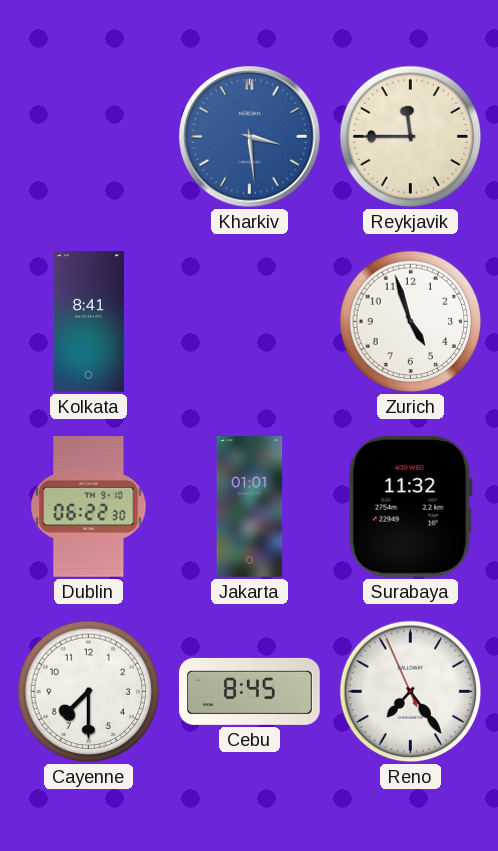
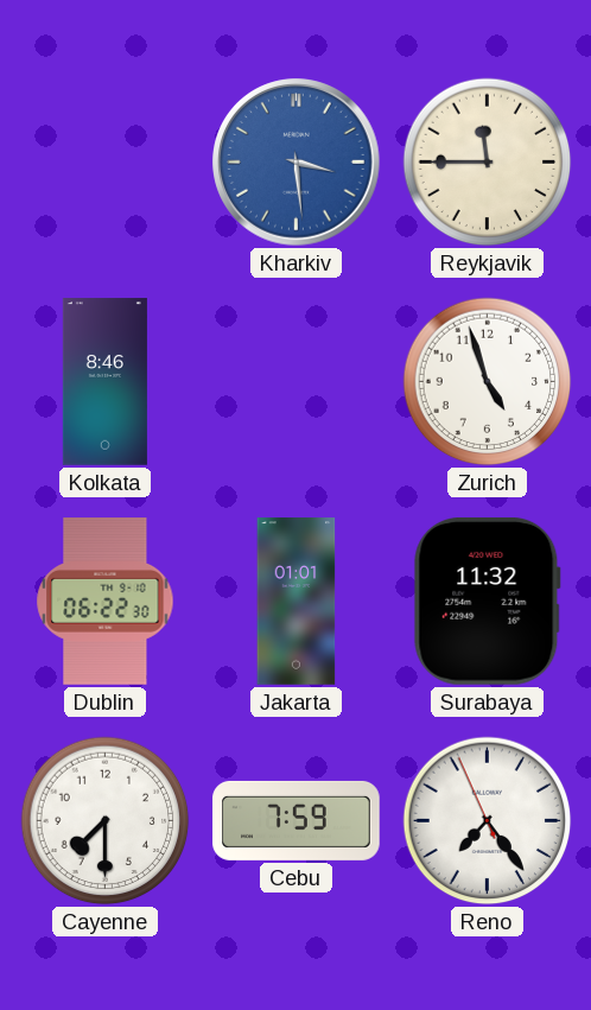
Kolkata: 8:41 -> 8:46 (104, 382)
Cebu: 8:45 -> 7:59 (297, 820)
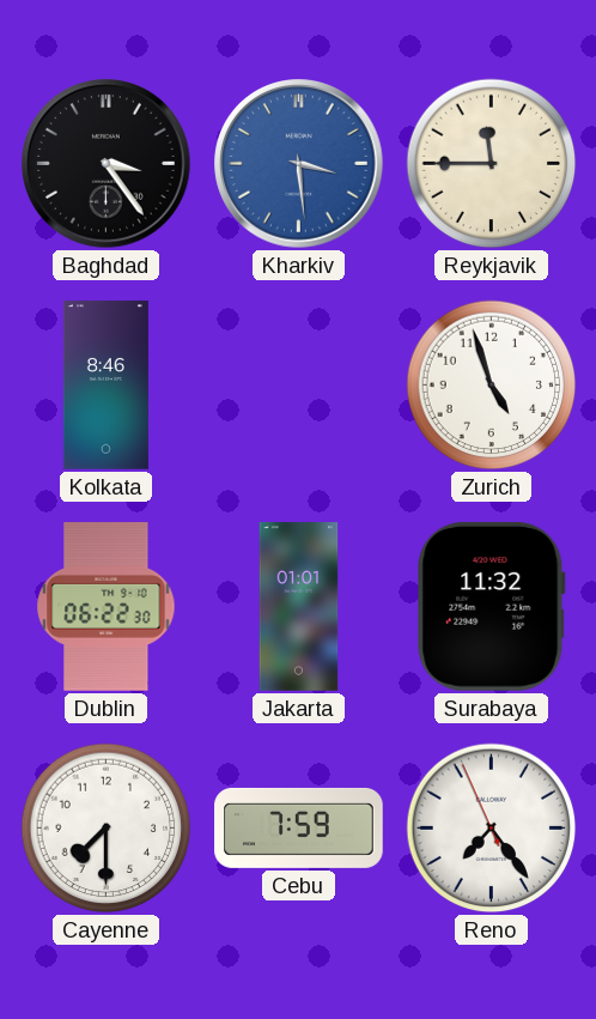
Baghdad: none -> 3:24 (107, 164)
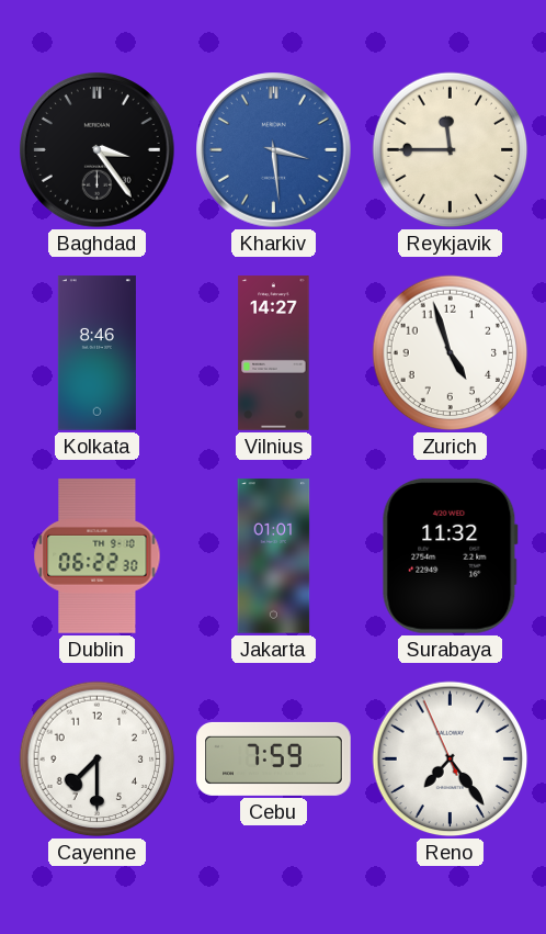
Vilnius: none -> 14:27 (274, 353)
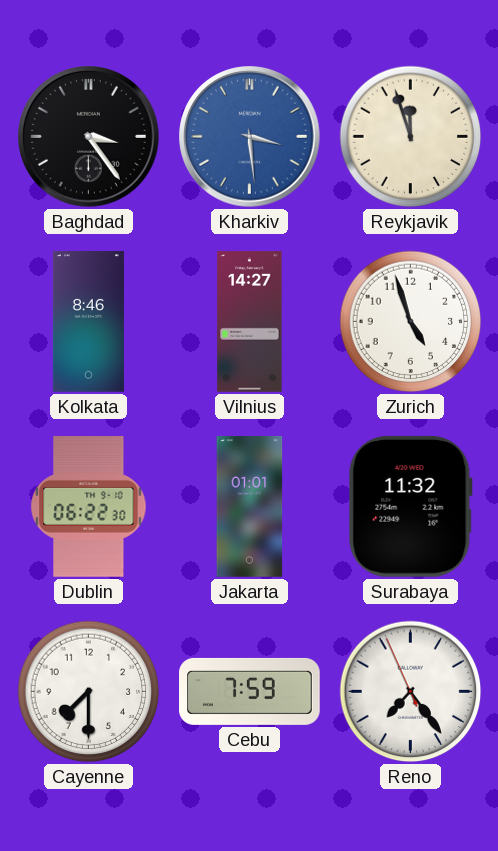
Reykjavik: 11:45 -> 11:57 (411, 137)
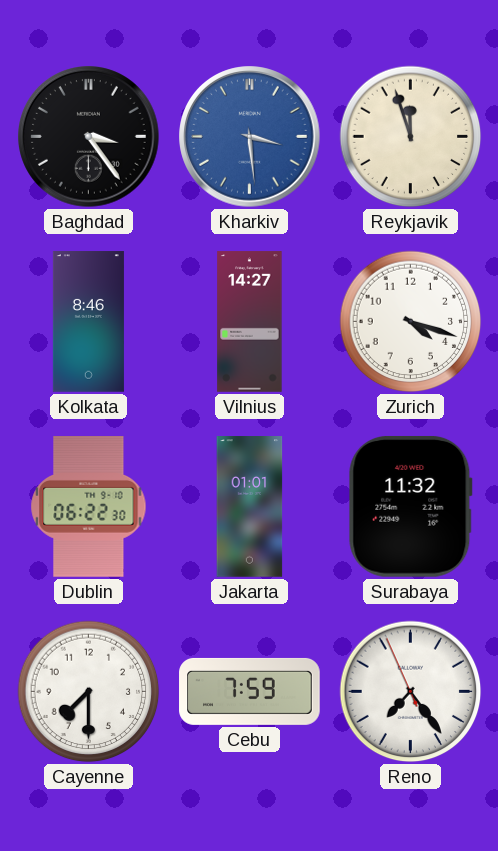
Zurich: 4:57 -> 4:18 (411, 322)
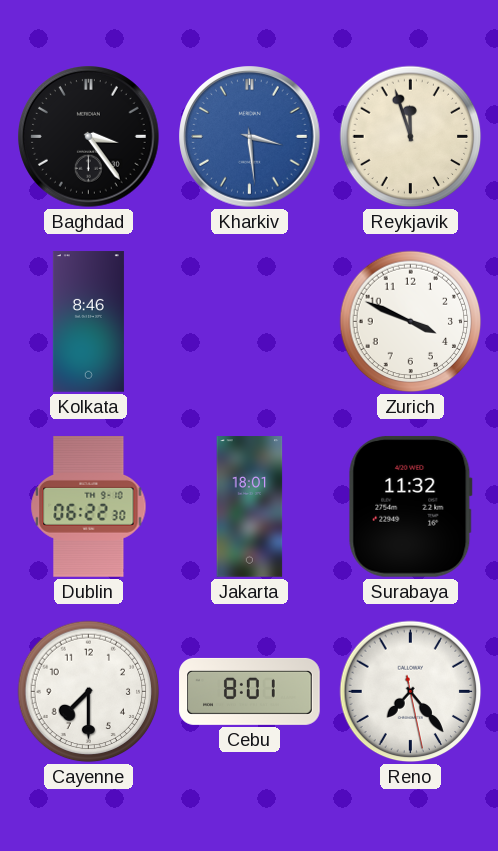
Vilnius: 14:27 -> none (250, 322)
Zurich: 4:18 -> 3:49 (411, 322)
Jakarta: 01:01 -> 18:01 (250, 507)
Cebu: 7:59 -> 8:01 (250, 691)
Reno: 7:23:56 -> 7:23:28 (411, 692)
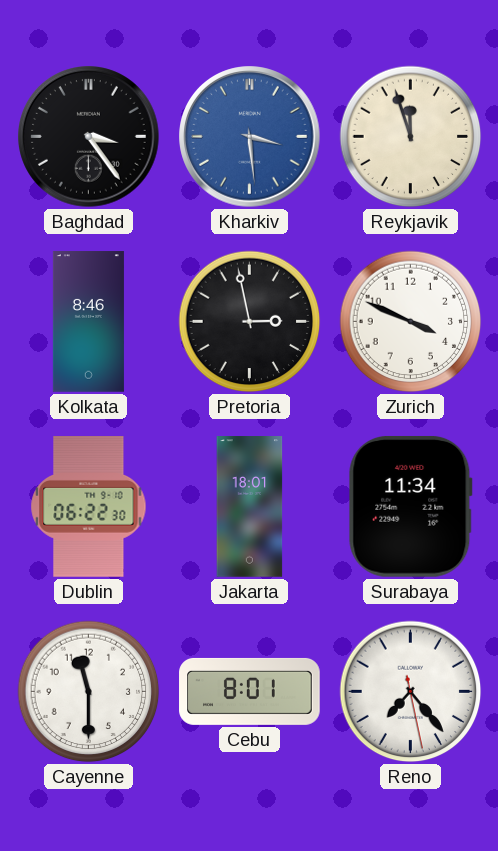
Pretoria: none -> 2:58 (250, 322)
Surabaya: 11:32 -> 11:34 (410, 506)
Cayenne: 7:30 -> 11:30 (89, 692)
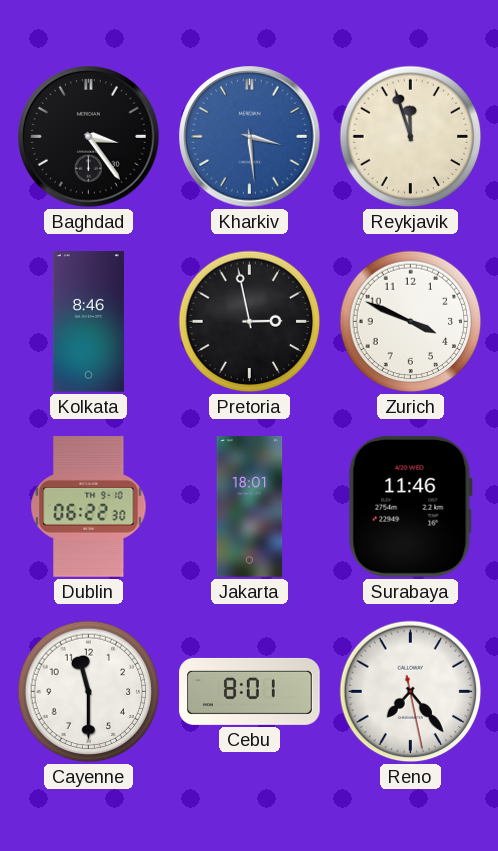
Surabaya: 11:34 -> 11:46 (410, 506)
